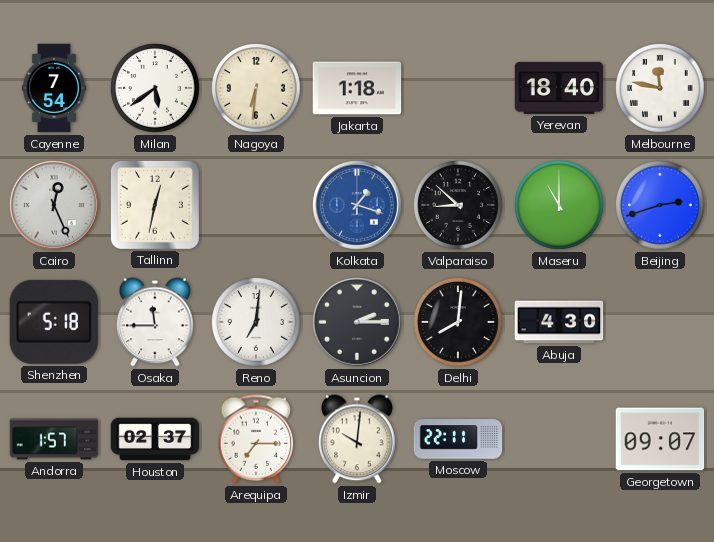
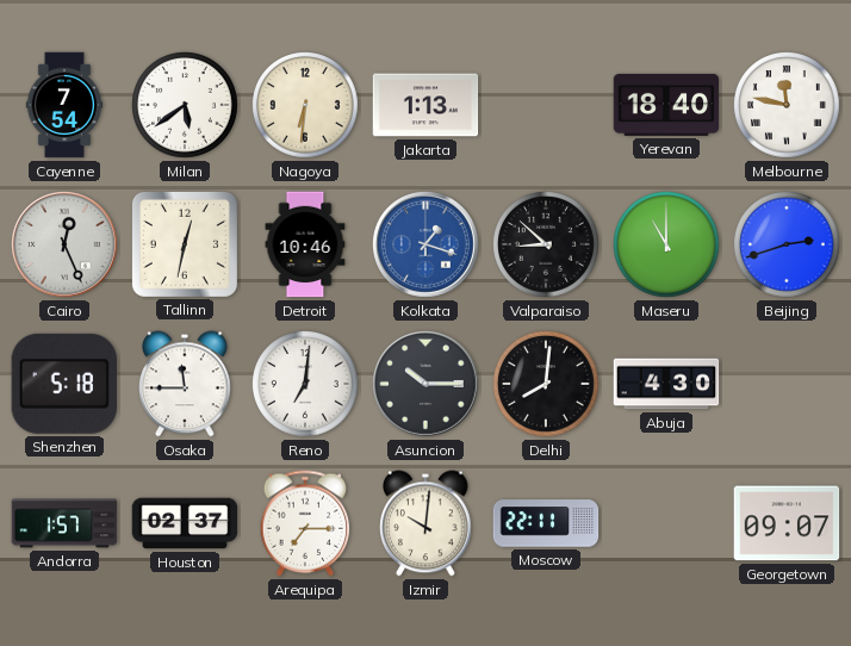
Jakarta: 1:18 -> 1:13 (425, 105)
Detroit: none -> 10:46 (305, 244)
Asuncion: 2:15 -> 10:15 (427, 385)
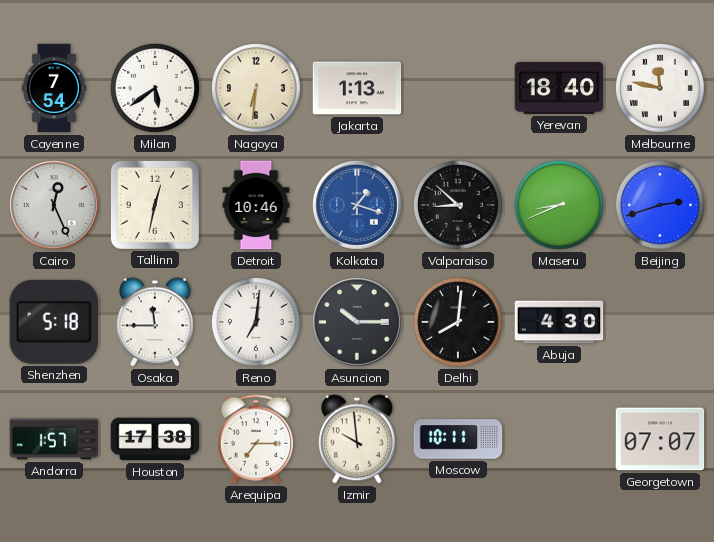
Maseru: 11:00 -> 8:41 (560, 206)
Houston: 02:37 -> 17:38 (155, 439)
Izmir: 10:01 -> 9:59 (358, 439)
Moscow: 22:11 -> 10:11 (458, 439)
Georgetown: 09:07 -> 07:07 (660, 439)
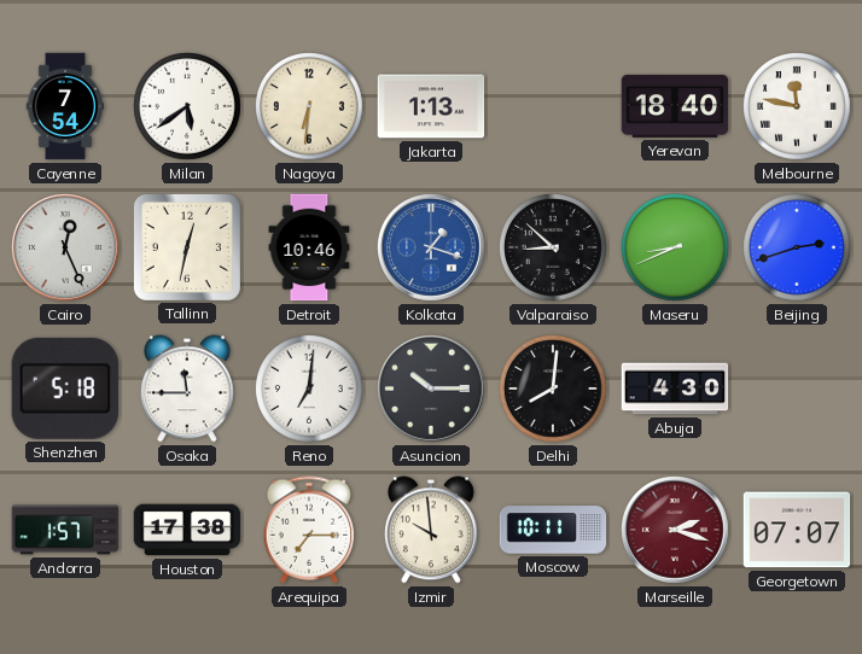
Marseille: none -> 2:18 (676, 531)
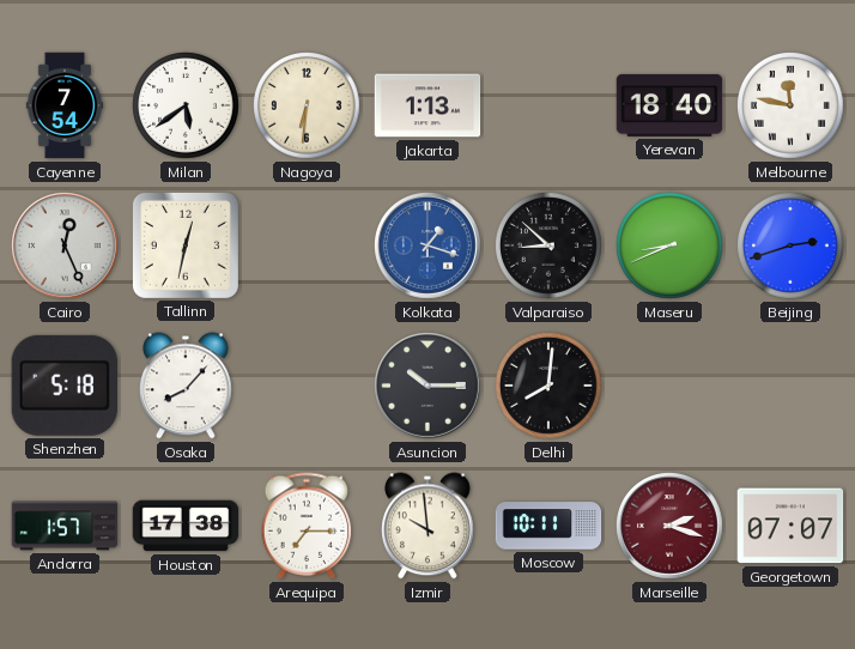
Detroit: 10:46 -> none (309, 247)
Osaka: 11:45 -> 8:07 (187, 386)
Reno: 7:01 -> none (310, 390)
Abuja: 4:30 -> none (675, 389)
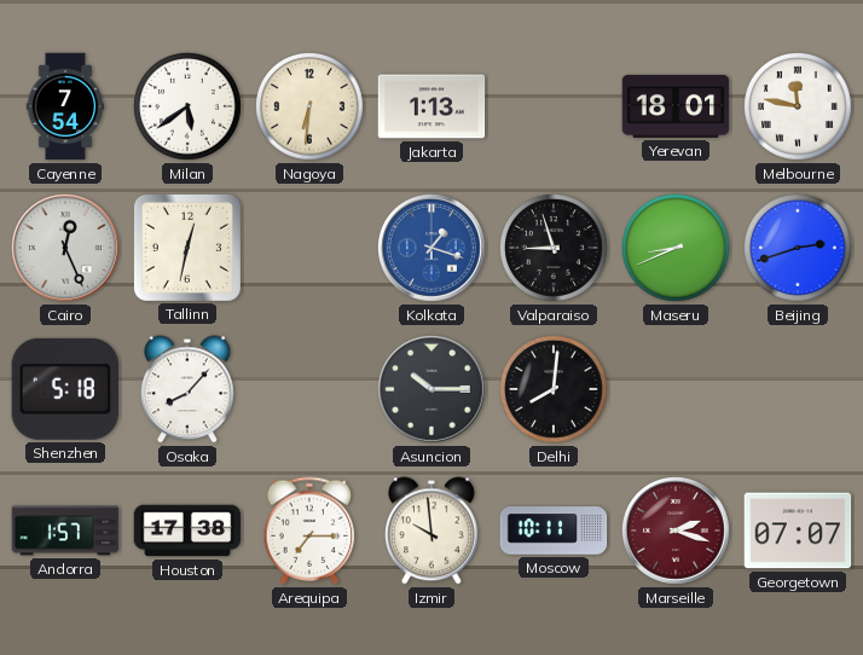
Yerevan: 18:40 -> 18:01 (676, 106)
Valparaiso: 8:52 -> 8:57 (555, 249)
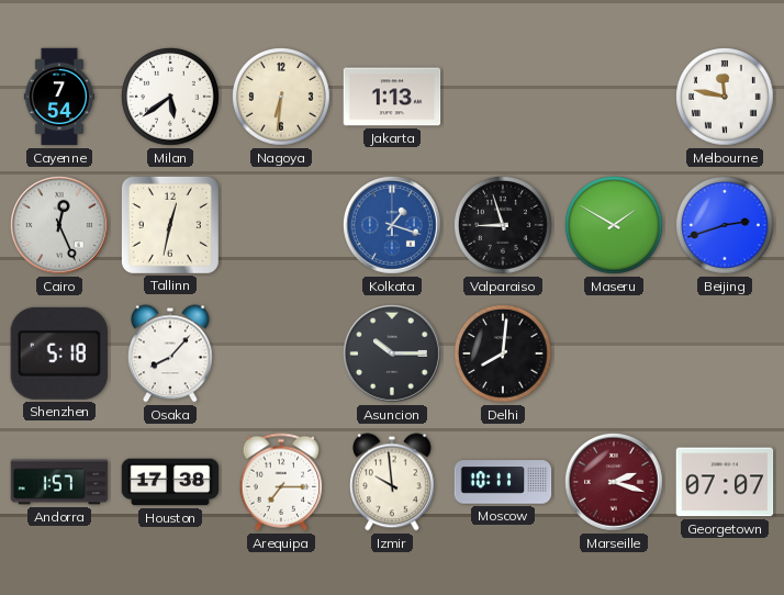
Yerevan: 18:01 -> none (676, 106)
Maseru: 8:41 -> 1:50 (615, 226)
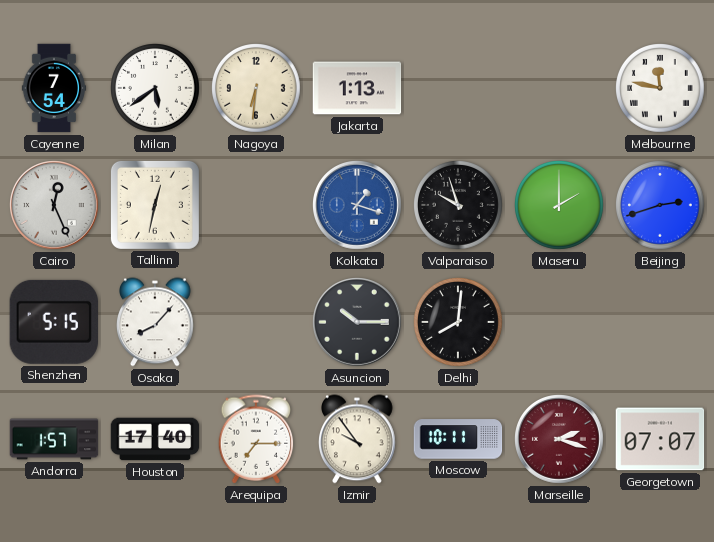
Valparaiso: 8:57 -> 9:57 (459, 206)
Maseru: 1:50 -> 2:00 (560, 206)
Shenzhen: 5:18 -> 5:15 (53, 322)
Houston: 17:38 -> 17:40 (155, 439)
Izmir: 9:59 -> 9:54 (358, 439)
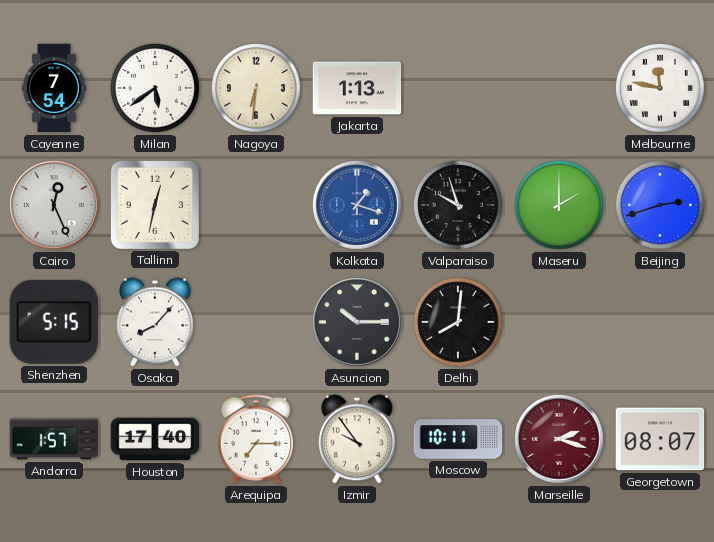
Georgetown: 07:07 -> 08:07 (660, 439)
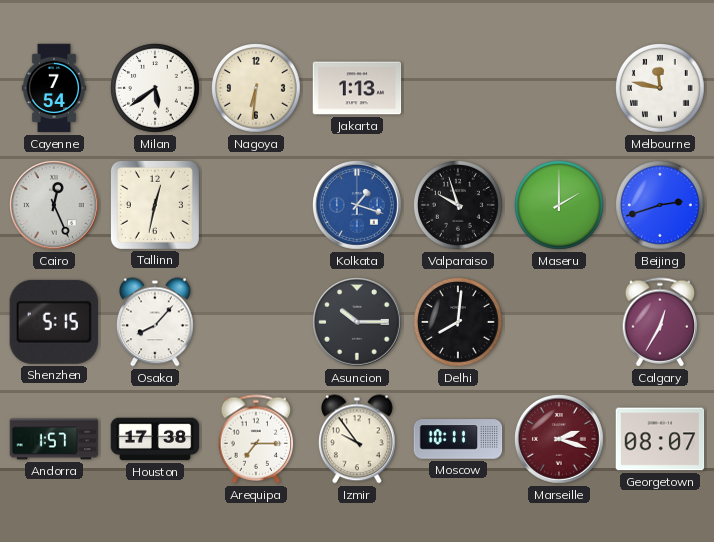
Calgary: none -> 12:35 (660, 322)
Houston: 17:40 -> 17:38 (155, 439)
